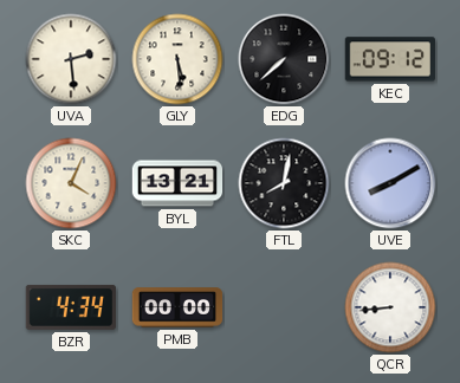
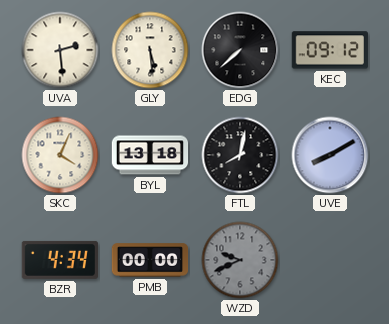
BYL: 13:21 -> 13:18 (150, 155)
WZD: none -> 9:41 (240, 260)
QCR: 8:44 -> none (390, 307)
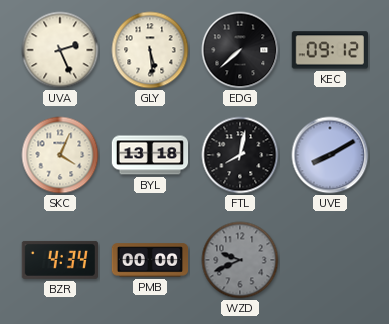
UVA: 2:29 -> 2:26 (60, 50)
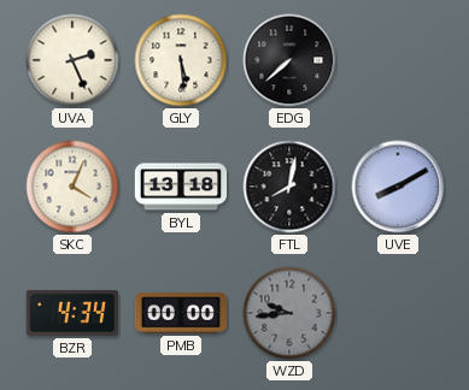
KEC: 09:12 -> none (330, 50)
WZD: 9:41 -> 9:44 (289, 313)
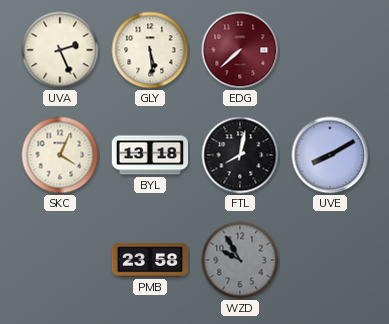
EDG dial: black -> burgundy (240, 50)
BZR: 4:34 -> none (71, 313)
PMB: 00:00 -> 23:58 (150, 260)
WZD: 9:44 -> 9:55 (240, 260)
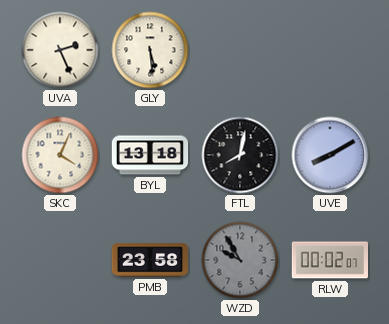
EDG: 7:38 -> none (240, 50)
RLW: none -> 00:02 (329, 260)
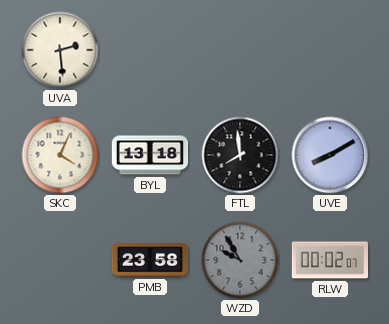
UVA: 2:26 -> 2:29 (60, 50)
GLY: 5:29 -> none (150, 50)
FTL: 8:02 -> 7:59 (240, 155)
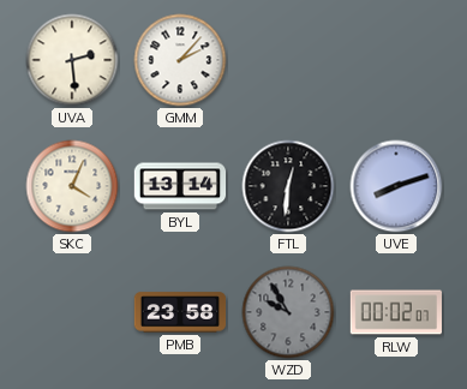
GMM: none -> 2:07 (180, 60)
BYL: 13:18 -> 13:14 (180, 186)
FTL: 7:59 -> 12:31 (288, 186)
UVE: 8:10 -> 8:12 (396, 186)
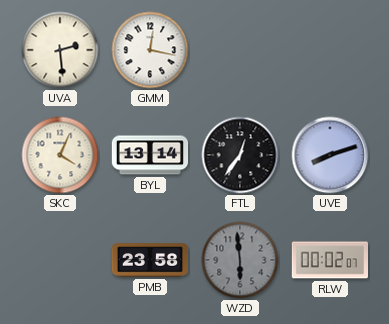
GMM: 2:07 -> 12:17 (150, 50)
FTL: 12:31 -> 12:36 (240, 155)
WZD: 9:55 -> 5:59 (240, 260)
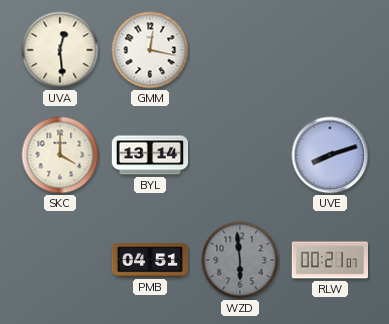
UVA: 2:29 -> 12:29 (60, 50)
SKC: 4:04 -> 4:00 (60, 155)
FTL: 12:36 -> none (240, 155)
PMB: 23:58 -> 04:51 (150, 260)
RLW: 00:02 -> 00:21 (329, 260)
